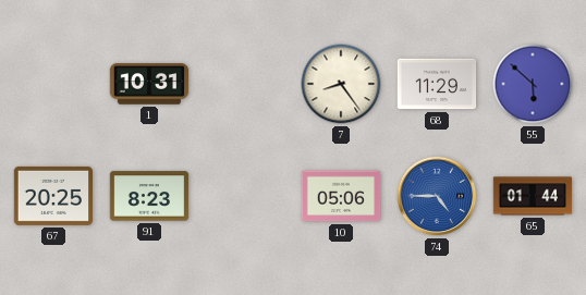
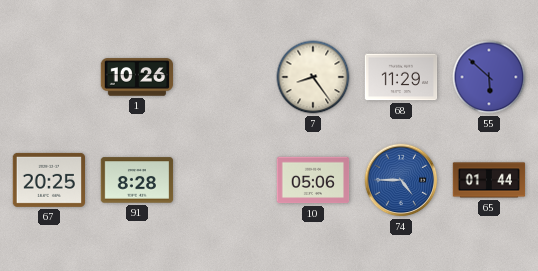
1: 10:31 -> 10:26 (137, 77)
91: 8:23 -> 8:28 (137, 180)
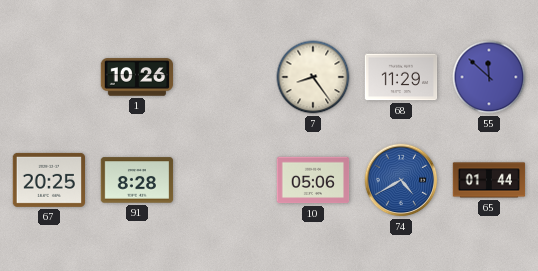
55: 5:52 -> 11:52 (489, 77)
74: 4:45 -> 4:40 (401, 180)
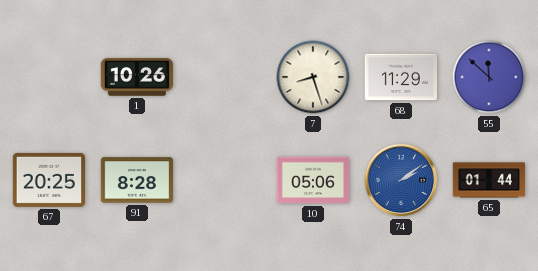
7: 8:24 -> 8:27 (313, 77)
74: 4:40 -> 2:09 (401, 180)
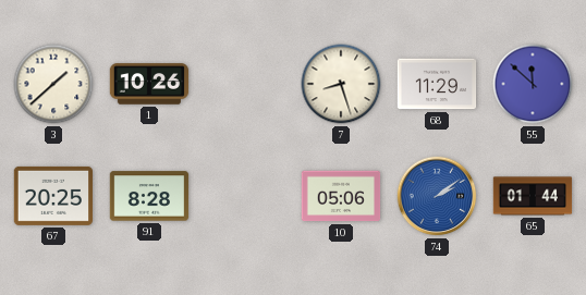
3: none -> 1:38 (53, 84)
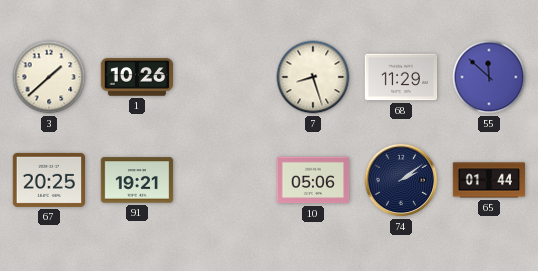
91: 8:28 -> 19:21 (137, 180)
74 dial: blue -> navy (401, 180)
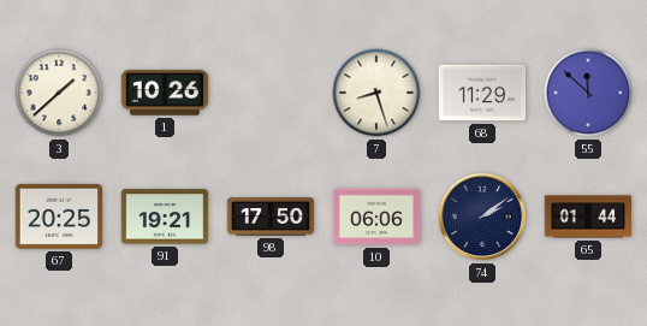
98: none -> 17:50 (271, 217)
10: 05:06 -> 06:06 (376, 217)
